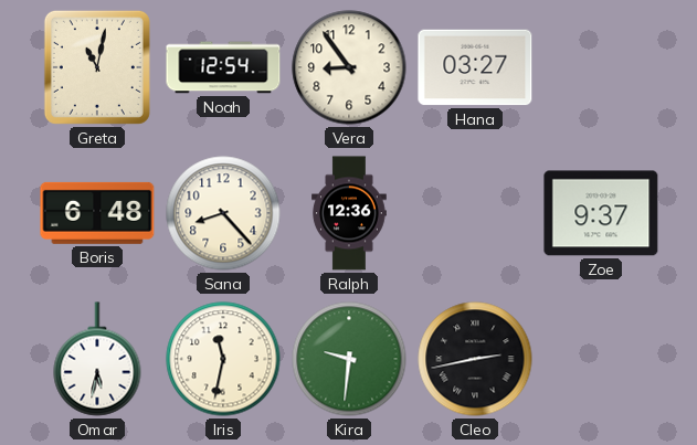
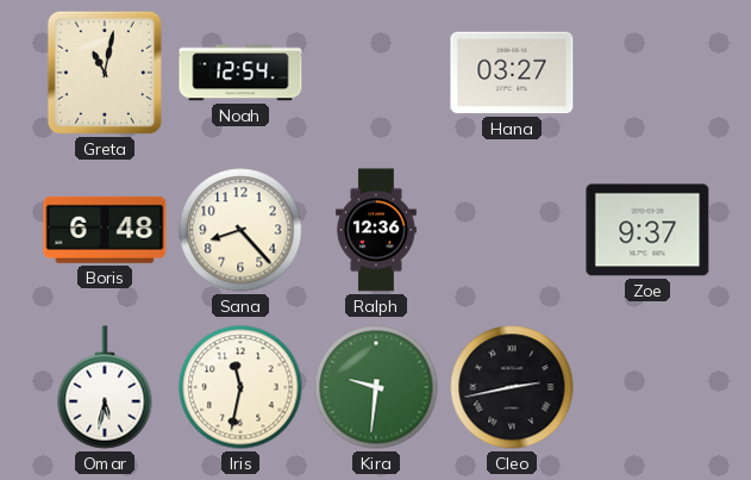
Vera: 8:54 -> none (349, 67)
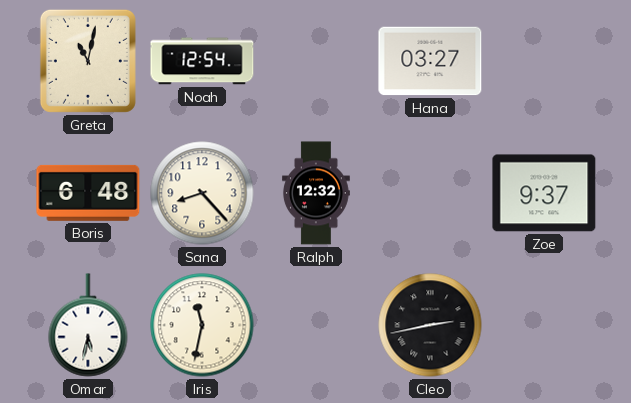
Ralph: 12:36 -> 12:32 (317, 193)
Kira: 9:31 -> none (376, 387)
